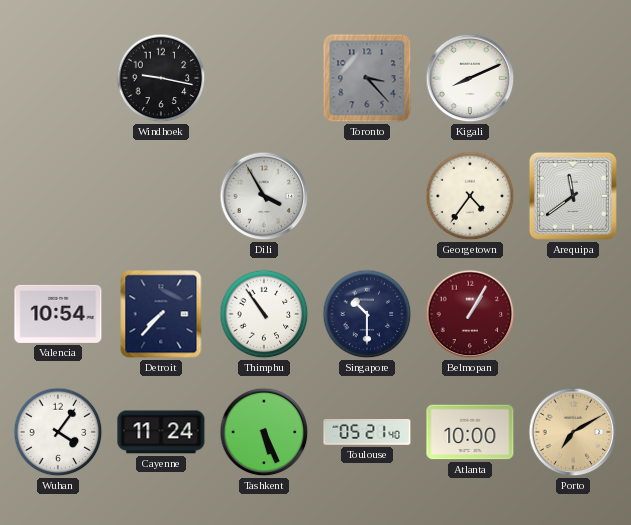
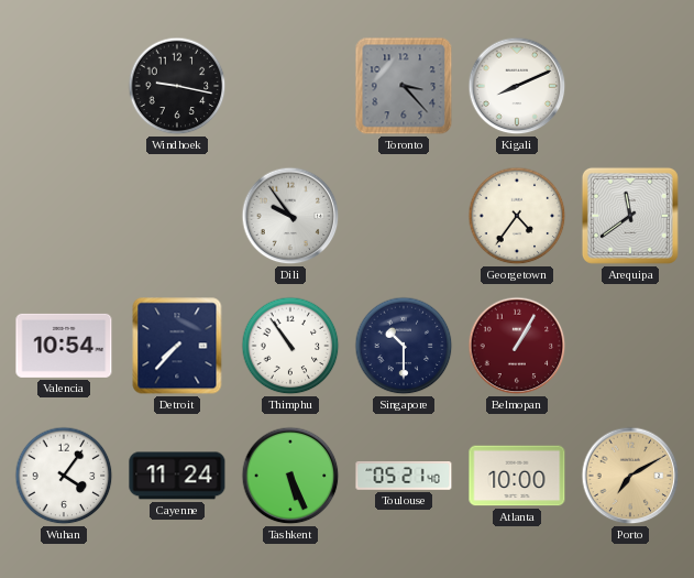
Dili: 3:55 -> 9:54 (290, 216)
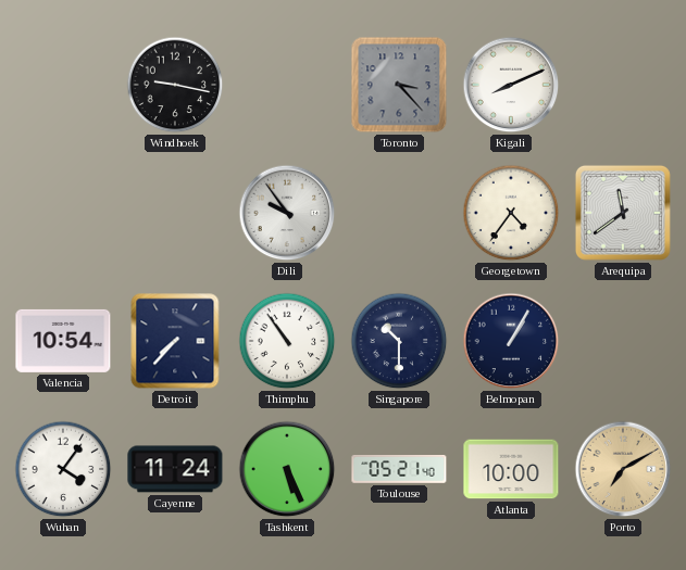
Belmopan dial: burgundy -> navy (511, 341)
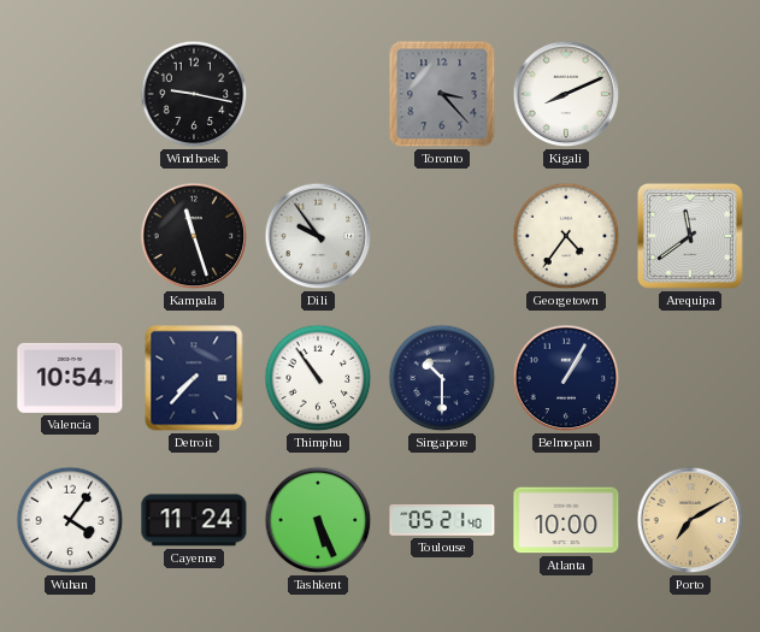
Kampala: none -> 11:27 (194, 236)
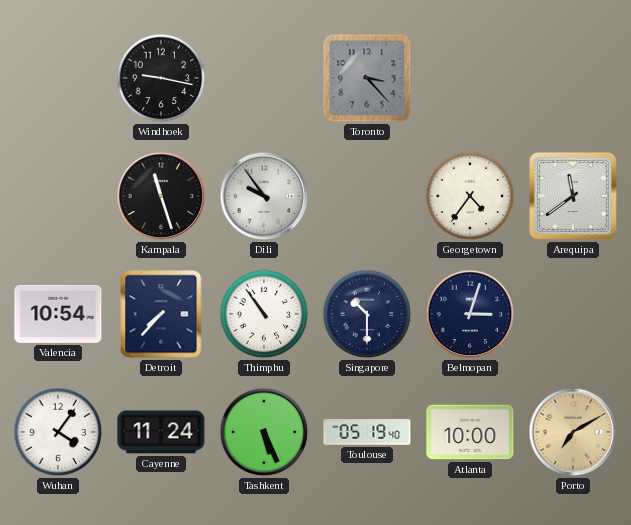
Kigali: 8:11 -> none (566, 94)
Belmopan: 1:05 -> 3:03 (470, 314)
Toulouse: 05:21 -> 05:19 (367, 433)
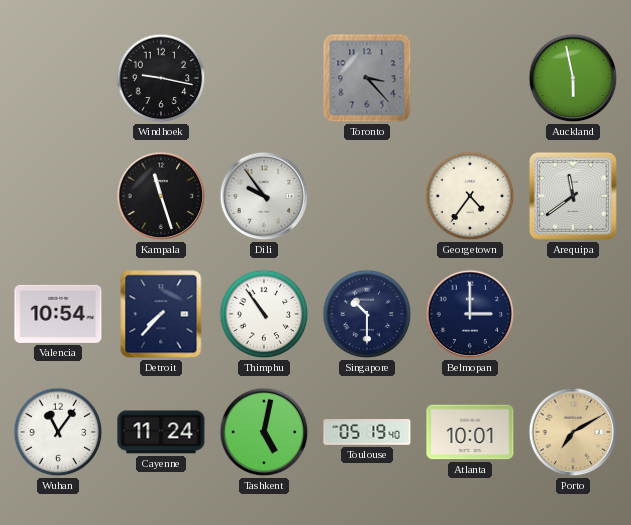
Auckland: none -> 5:58 (573, 78)
Belmopan: 3:03 -> 3:00 (470, 314)
Wuhan: 4:06 -> 11:06 (58, 432)
Tashkent: 5:26 -> 5:02 (264, 432)
Atlanta: 10:00 -> 10:01 (470, 432)
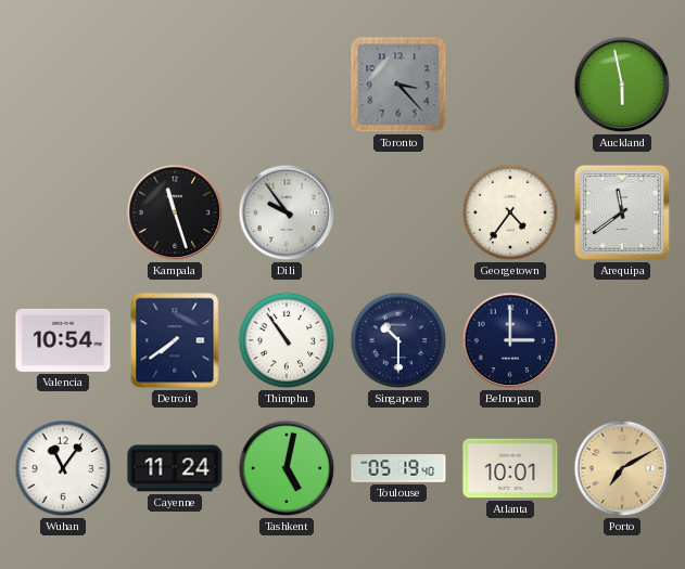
Windhoek: 9:17 -> none (161, 78)
Detroit: 7:37 -> 7:39 (175, 340)
